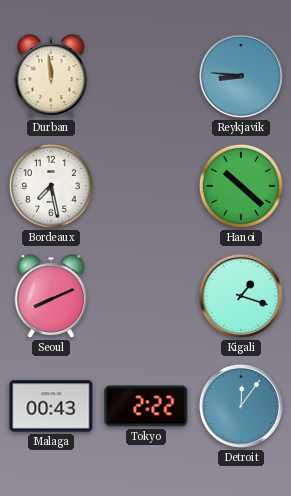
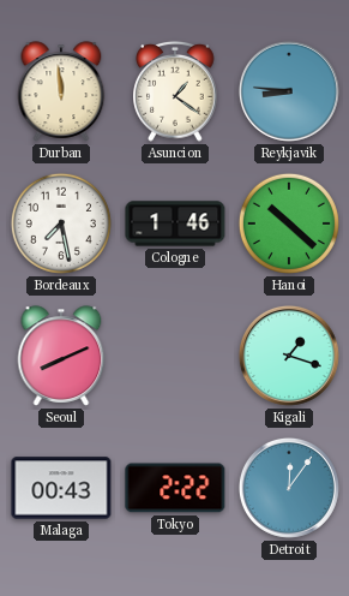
Asuncion: none -> 1:21 (175, 91)
Cologne: none -> 1:46 (175, 223)
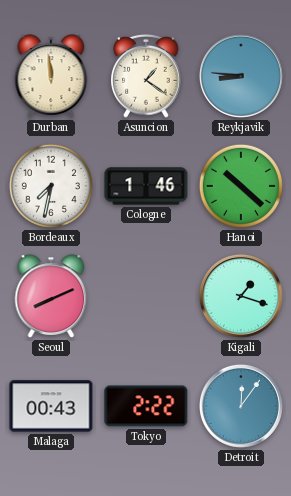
Bordeaux: 7:28 -> 7:32 (51, 186)
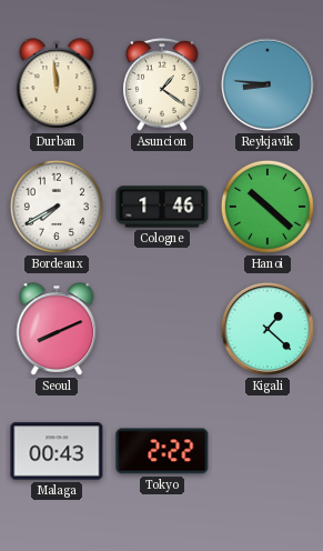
Bordeaux: 7:32 -> 7:40 (57, 207)
Kigali: 1:18 -> 1:22 (268, 329)
Detroit: 12:06 -> none (241, 406)
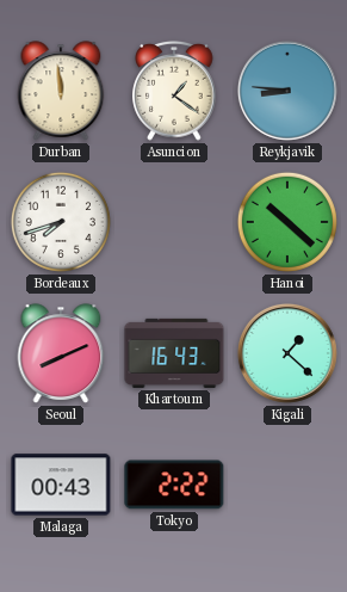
Bordeaux: 7:40 -> 7:42 (61, 222)
Cologne: 1:46 -> none (162, 207)
Khartoum: none -> 16:43 (174, 353)
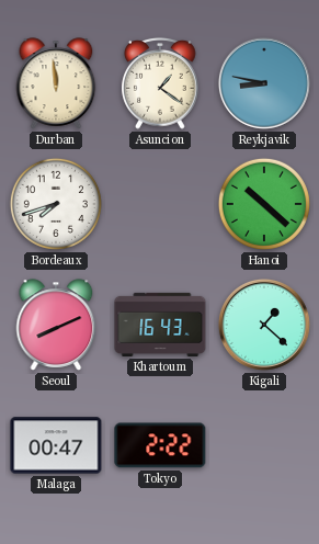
Reykjavik: 8:46 -> 8:47 (264, 83)
Malaga: 00:43 -> 00:47 (56, 445)
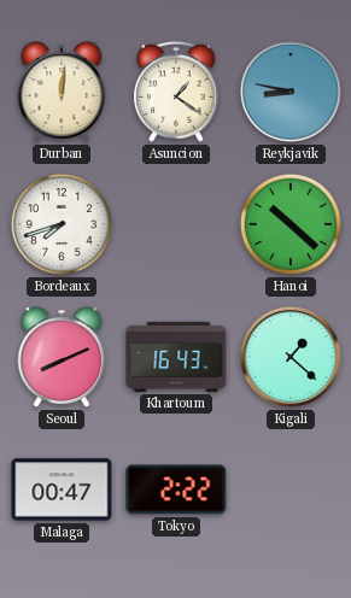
Durban: 11:59 -> 12:01 (62, 92)
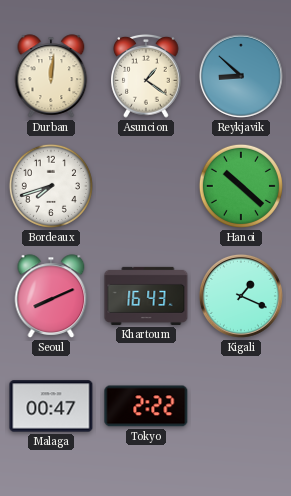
Reykjavik: 8:47 -> 8:52 (241, 76)
Kigali: 1:22 -> 1:19 (241, 296)
